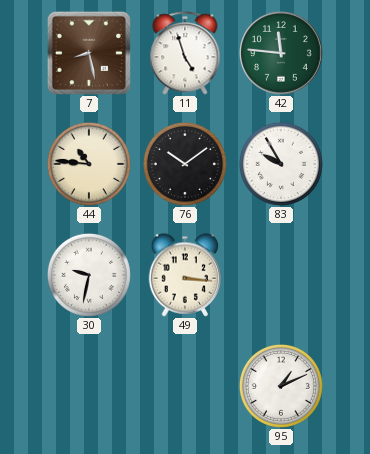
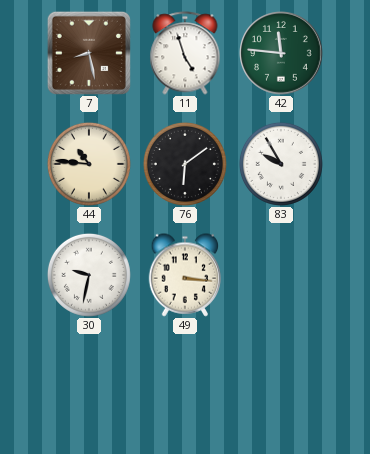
76: 10:09 -> 6:09 (185, 164)
95: 1:11 -> none (281, 386)
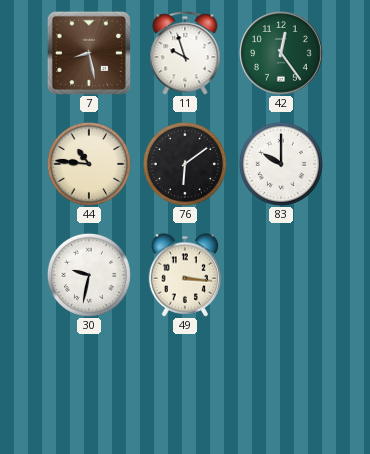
11: 4:57 -> 9:57 (185, 53)
42: 11:46 -> 12:24 (282, 54)
83: 9:55 -> 10:00 (281, 164)
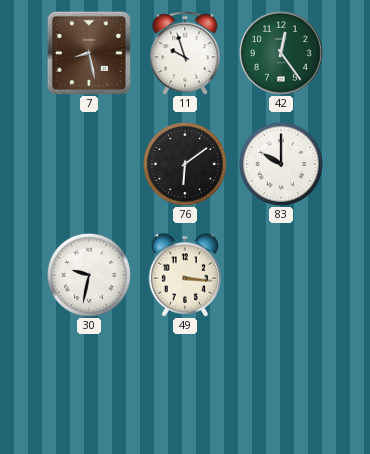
44: 10:46 -> none (89, 164)
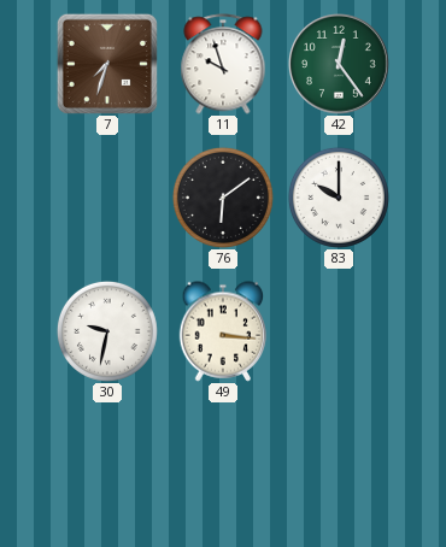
7: 8:28 -> 7:33 (107, 64)
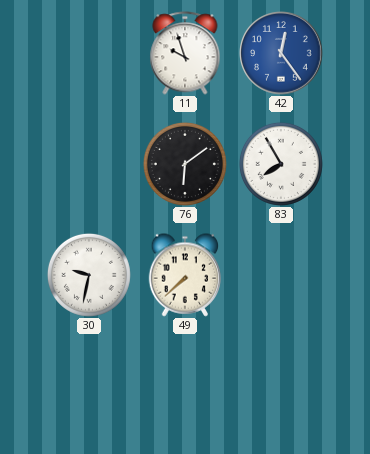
7: 7:33 -> none (107, 64)
42 dial: green -> blue (282, 54)
83: 10:00 -> 7:55 (281, 164)
49: 3:16 -> 7:38 (185, 275)
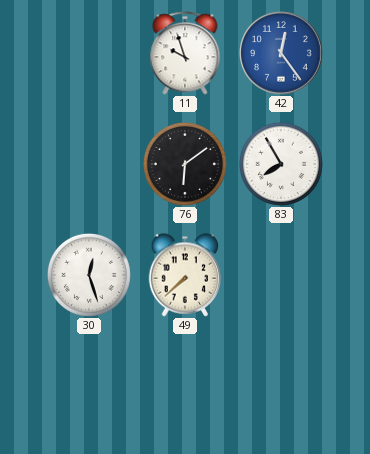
30: 9:32 -> 12:27 (89, 275)
